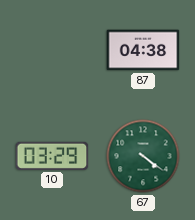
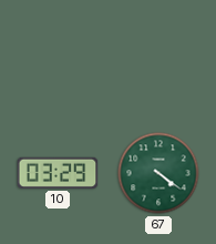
87: 04:38 -> none (143, 50)
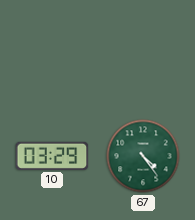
67: 4:21 -> 4:24 (143, 156)
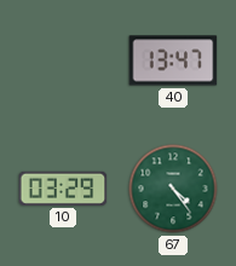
40: none -> 13:47 (173, 60)
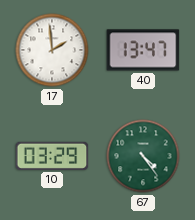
17: none -> 1:59 (52, 50)
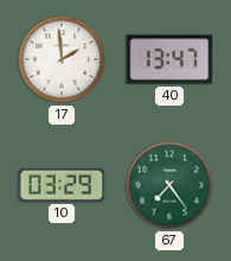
67: 4:24 -> 7:24 (169, 185)
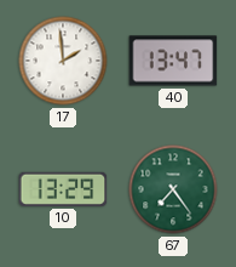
10: 03:29 -> 13:29 (63, 189)
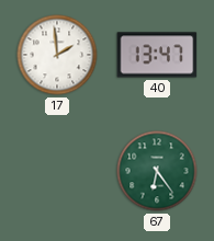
10: 13:29 -> none (63, 189)
67: 7:24 -> 6:24 (157, 171)
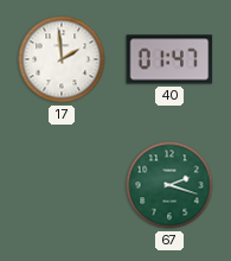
40: 13:47 -> 01:47 (169, 59)
67: 6:24 -> 2:18 (169, 185)
